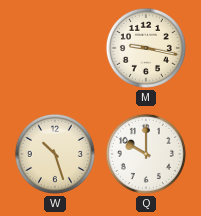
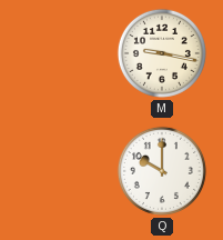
W: 10:27 -> none (55, 154)
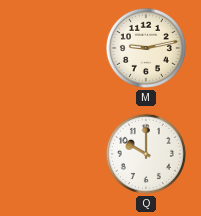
M: 9:17 -> 9:13 (146, 48)
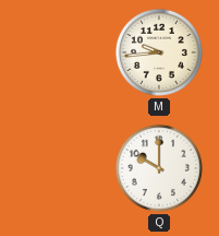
M: 9:13 -> 9:44 (159, 52)
